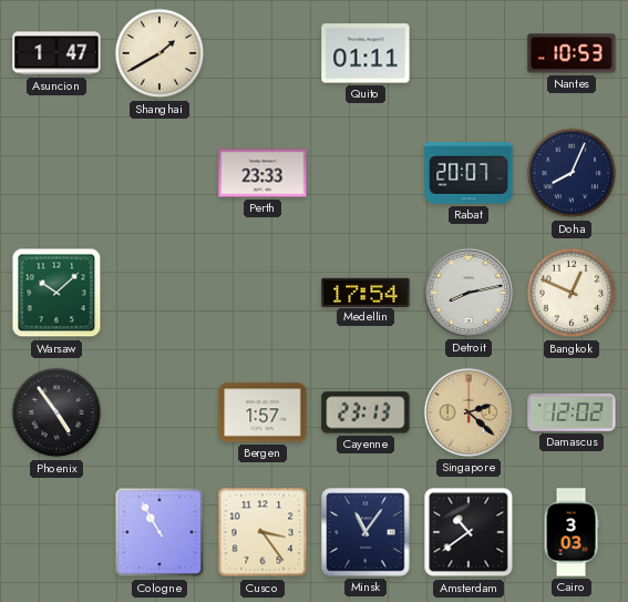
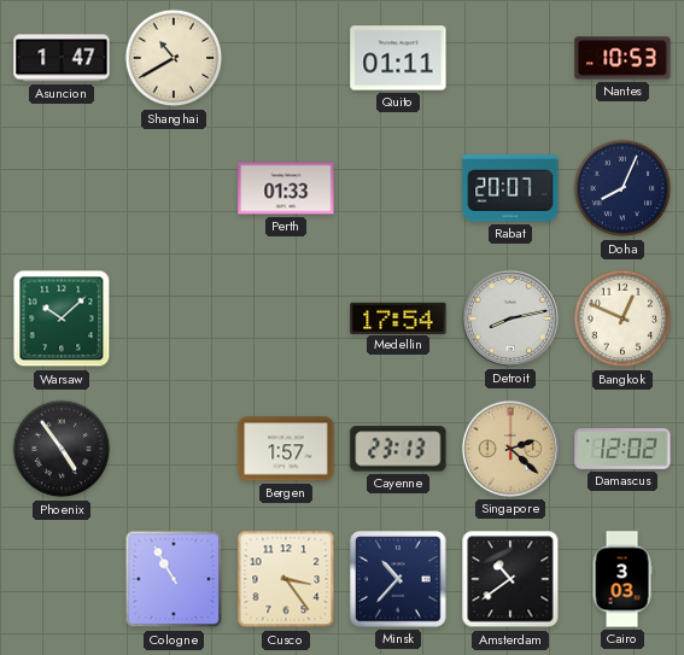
Shanghai: 1:40 -> 10:40 (174, 58)
Perth: 23:33 -> 01:33 (286, 188)
Minsk: 11:06 -> 10:37 (398, 579)
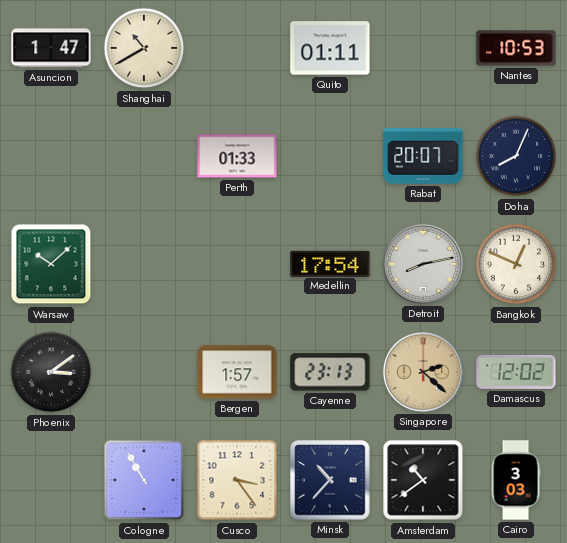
Phoenix: 4:54 -> 3:09 (51, 372)
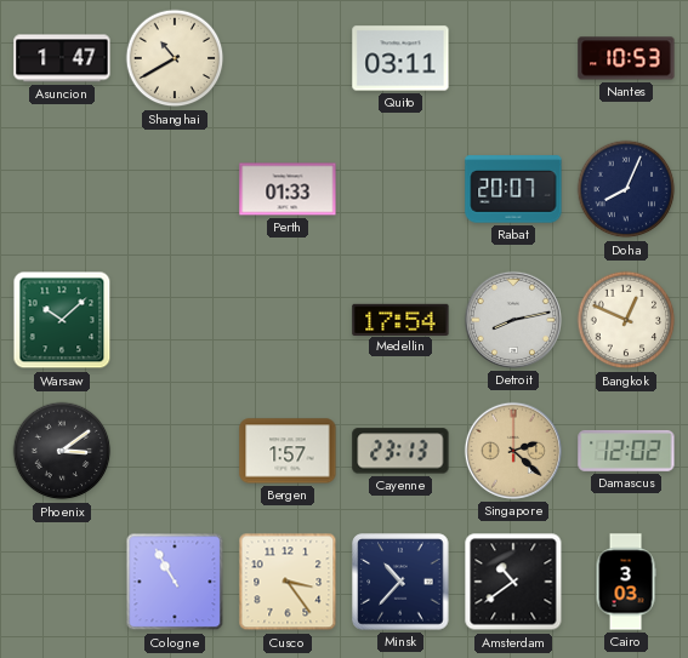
Quito: 01:11 -> 03:11 (400, 58)
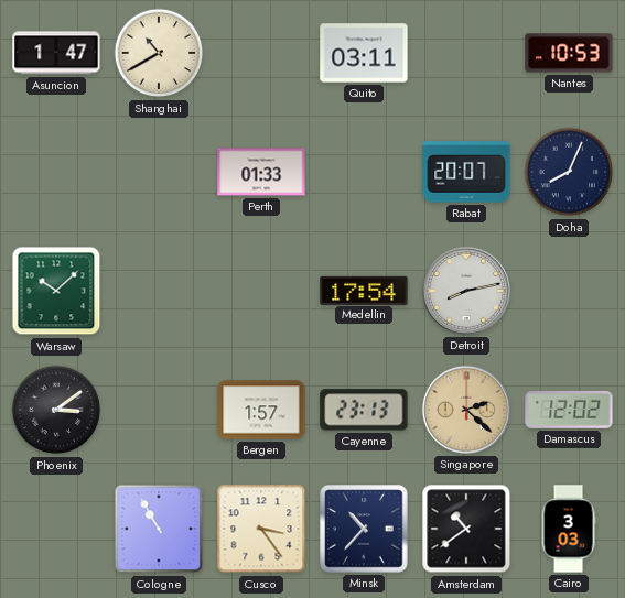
Bangkok: 12:49 -> none (626, 320)
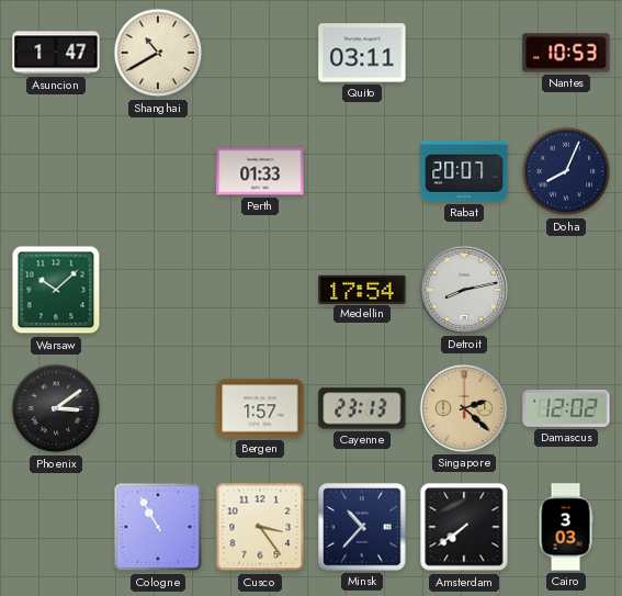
Amsterdam: 10:39 -> 7:39 (464, 527)
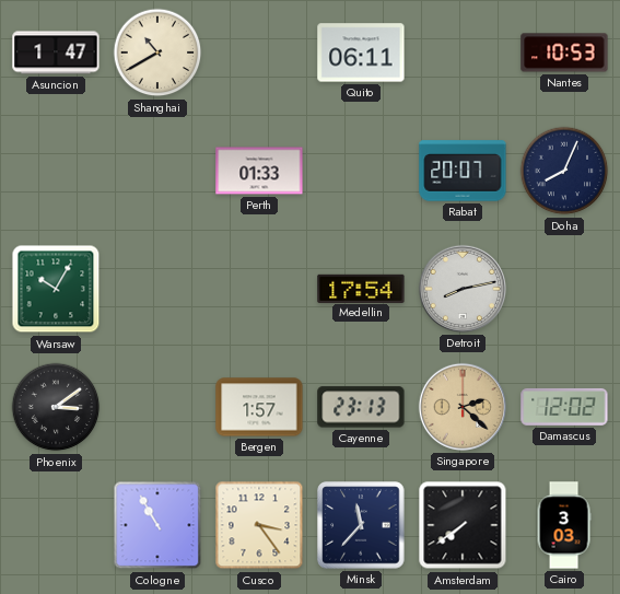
Quito: 03:11 -> 06:11 (361, 53)
Warsaw: 10:08 -> 10:05 (56, 289)
Minsk: 10:37 -> 11:37 (361, 525)
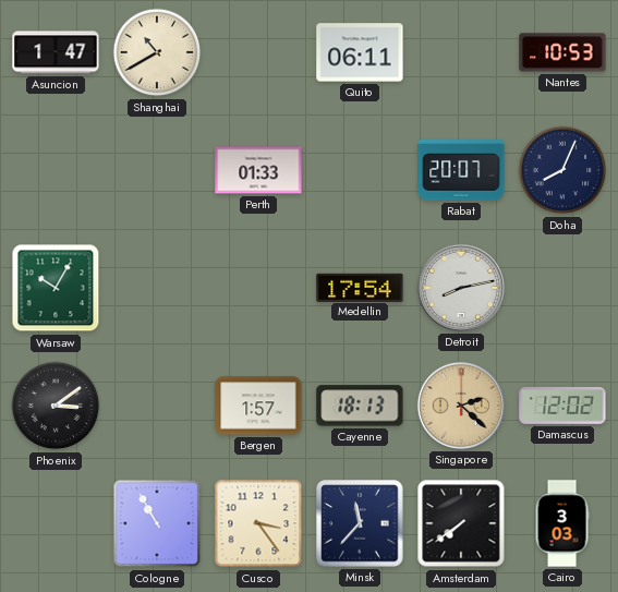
Cayenne: 23:13 -> 18:13 (360, 406)
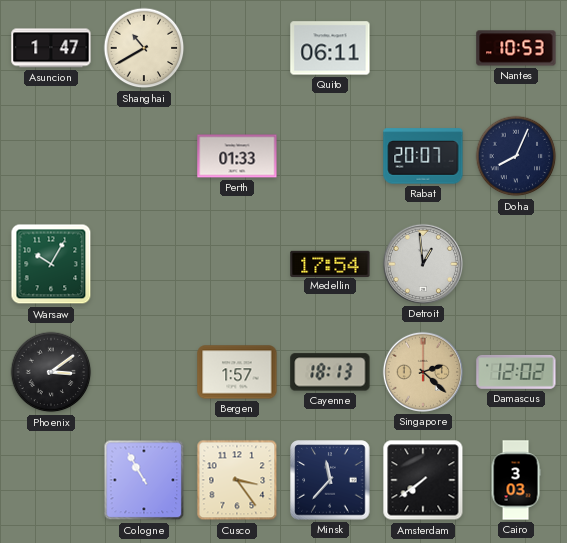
Detroit: 8:13 -> 12:59 (423, 264)
